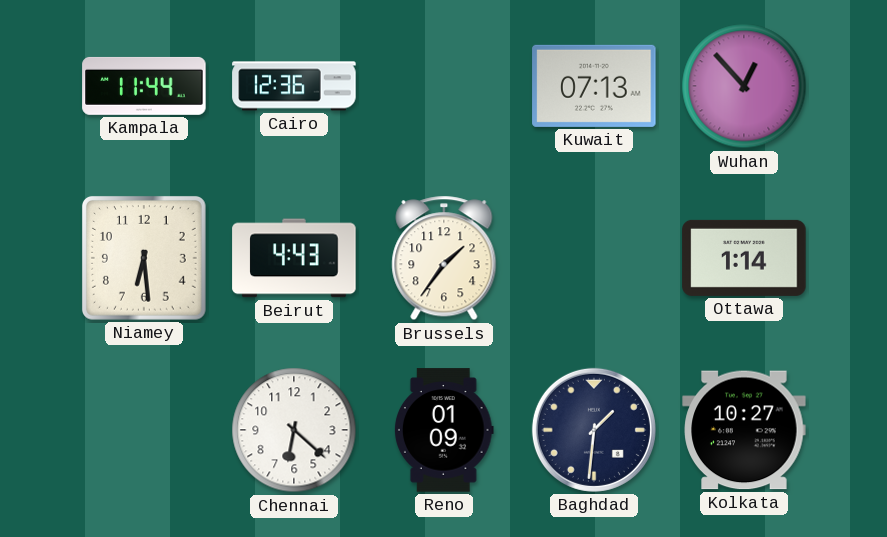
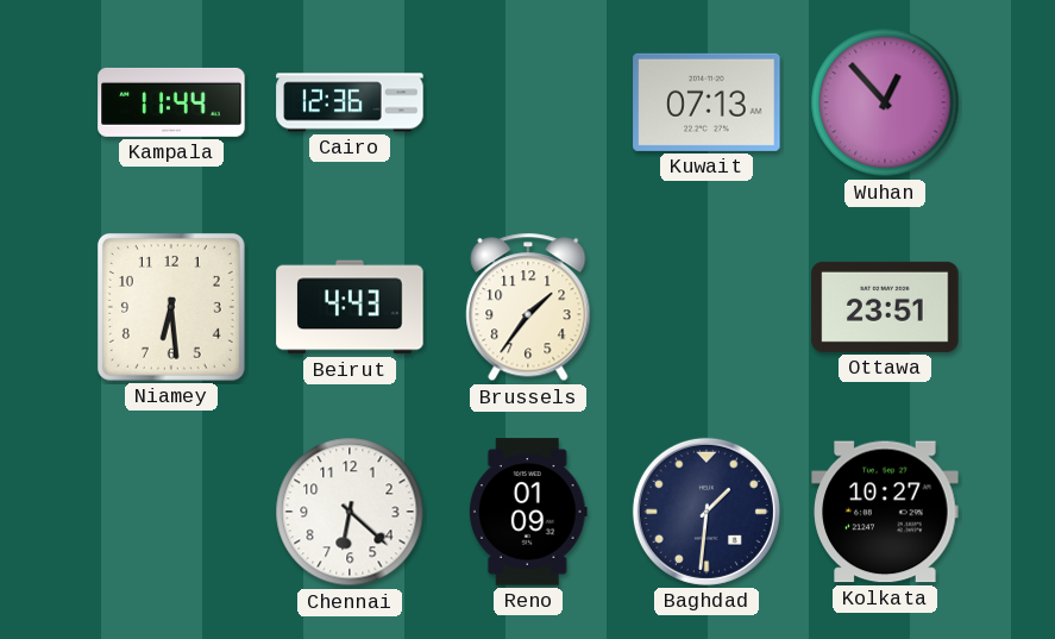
Ottawa: 1:14 -> 23:51 (885, 307)
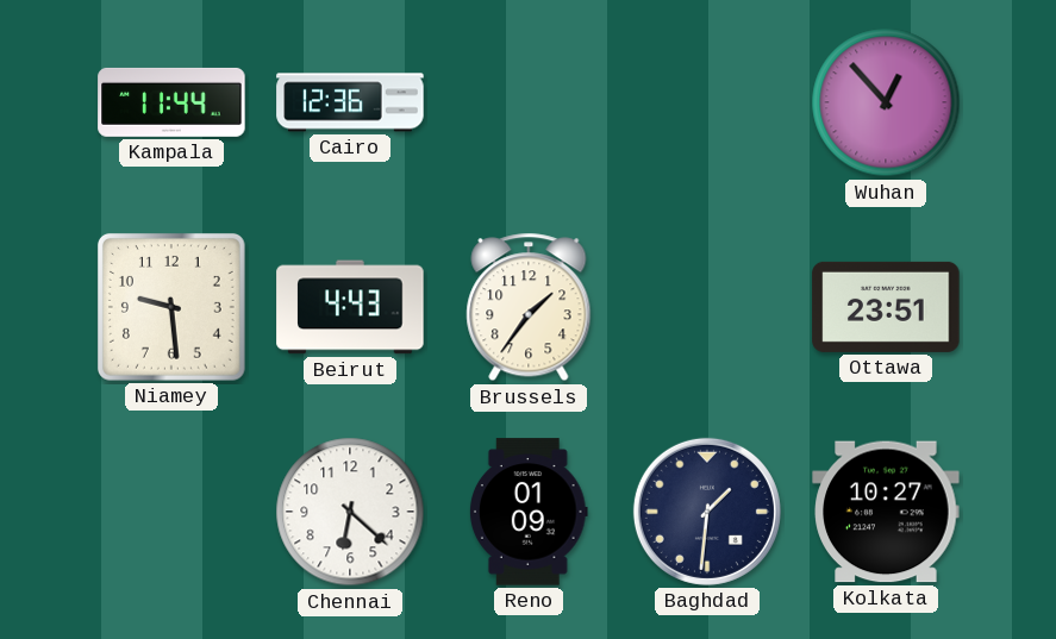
Kuwait: 07:13 -> none (707, 102)
Niamey: 6:29 -> 9:29 (171, 307)
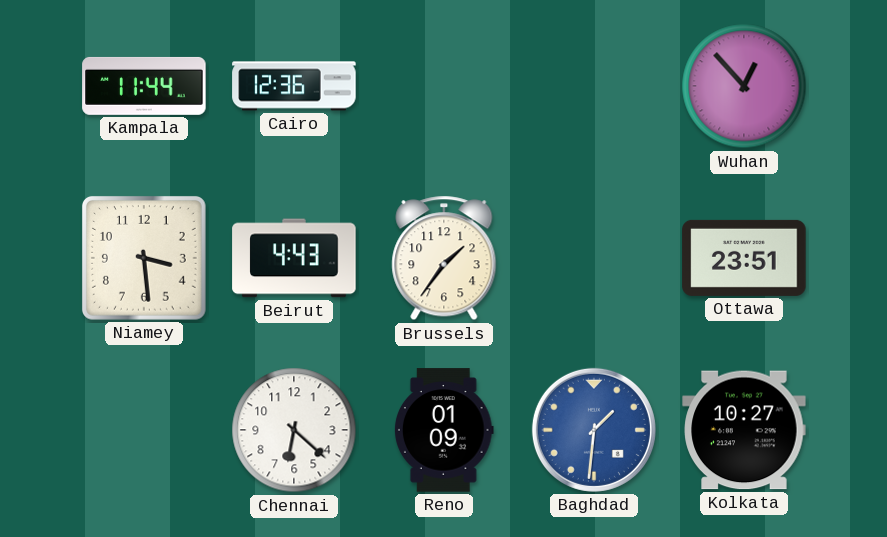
Niamey: 9:29 -> 3:29 (144, 258)
Baghdad dial: navy -> blue (594, 430)
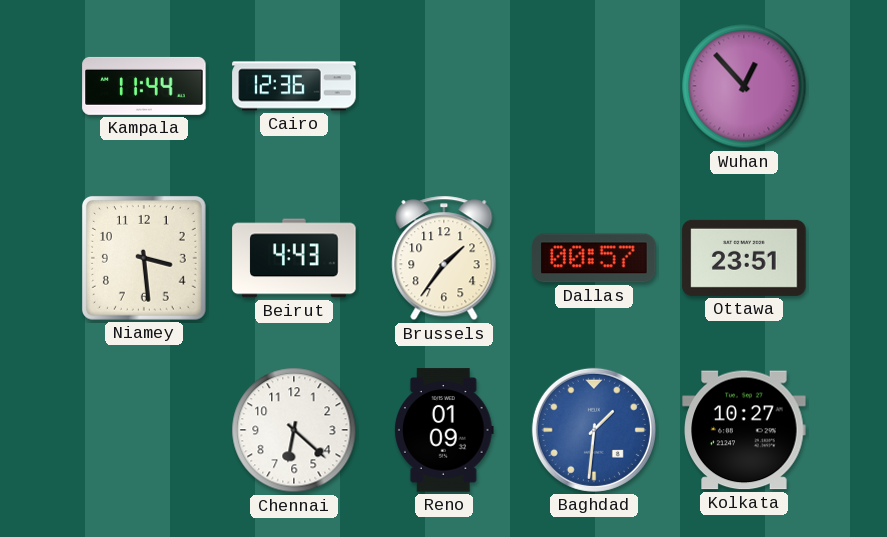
Dallas: none -> 00:57 (594, 258)
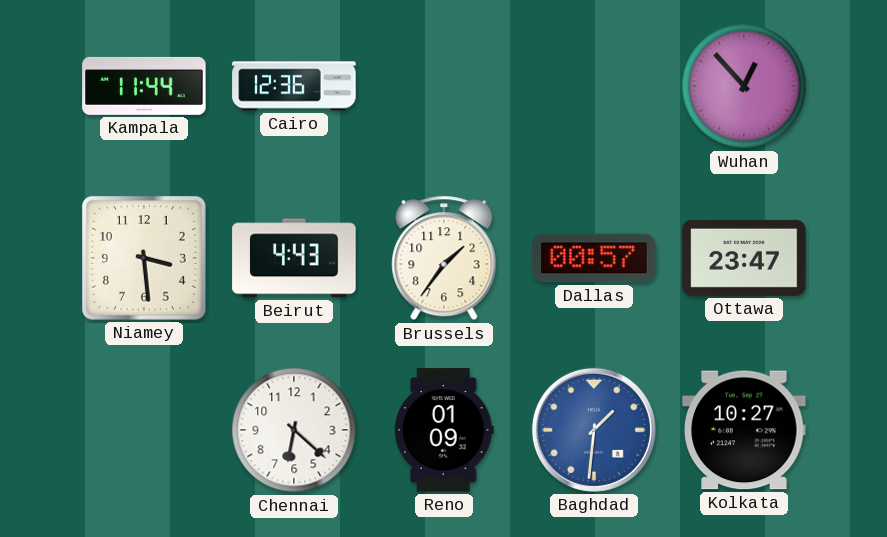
Ottawa: 23:51 -> 23:47 (744, 258)
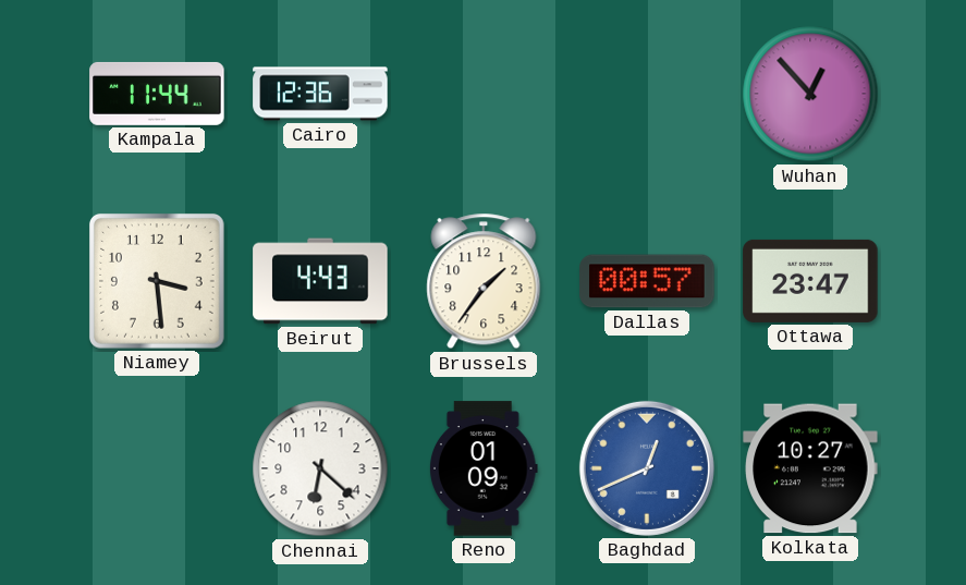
Baghdad: 1:31 -> 12:41 (647, 468)
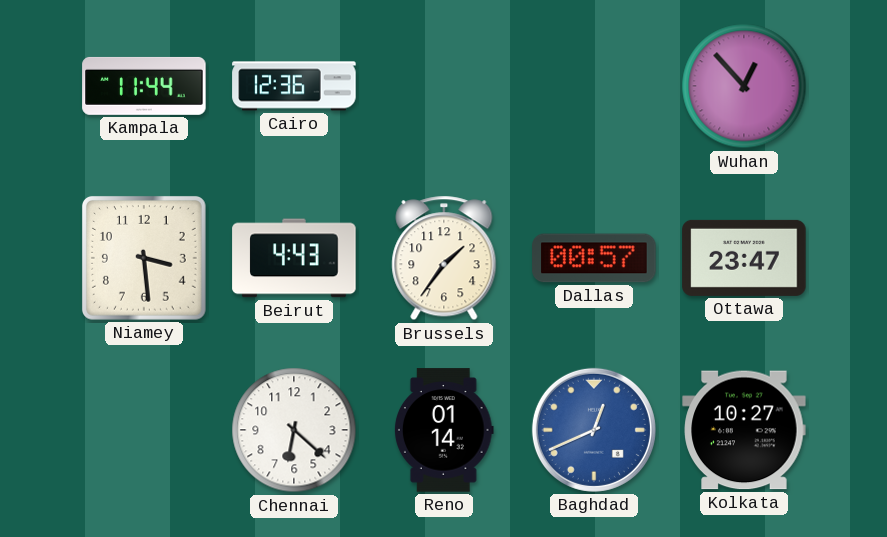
Reno: 01:09 -> 01:14 (444, 430)
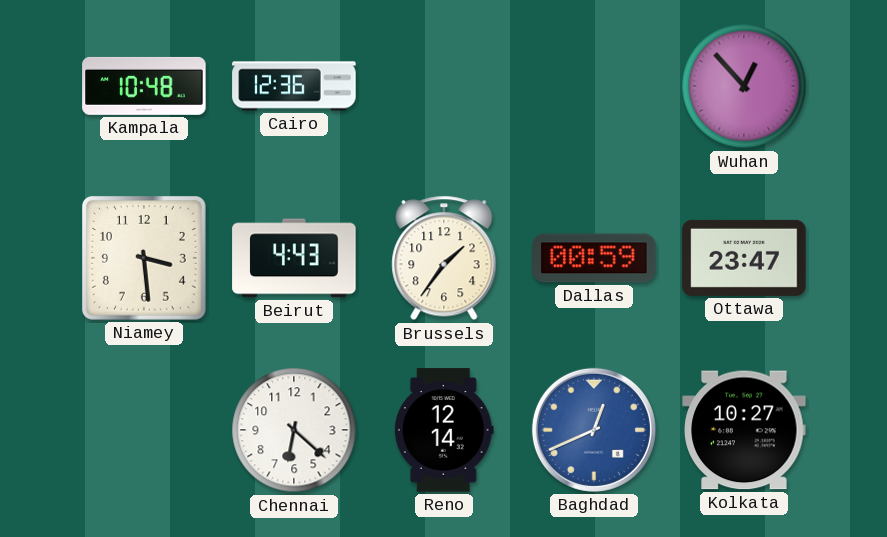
Kampala: 11:44 -> 10:48 (144, 86)
Dallas: 00:57 -> 00:59 (594, 258)
Reno: 01:14 -> 12:14 (444, 430)
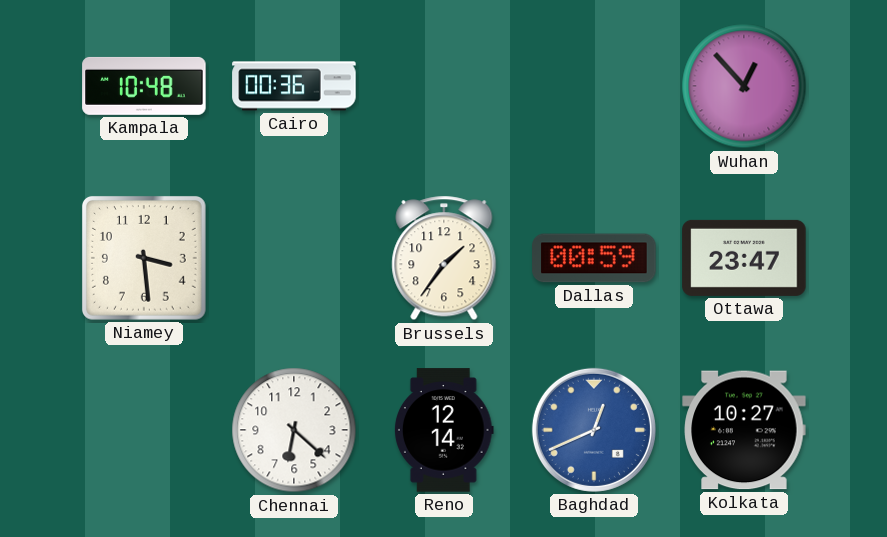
Cairo: 12:36 -> 00:36 (294, 86)
Beirut: 4:43 -> none (294, 258)
